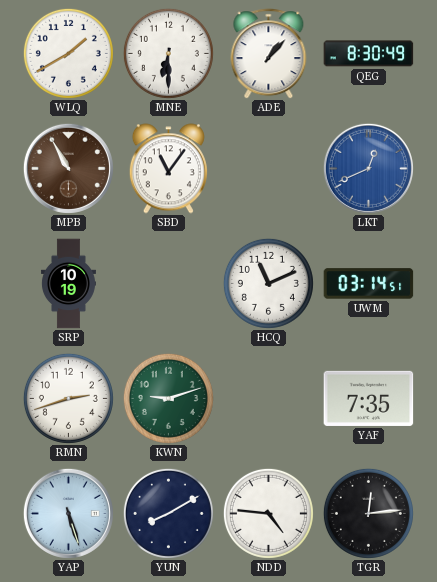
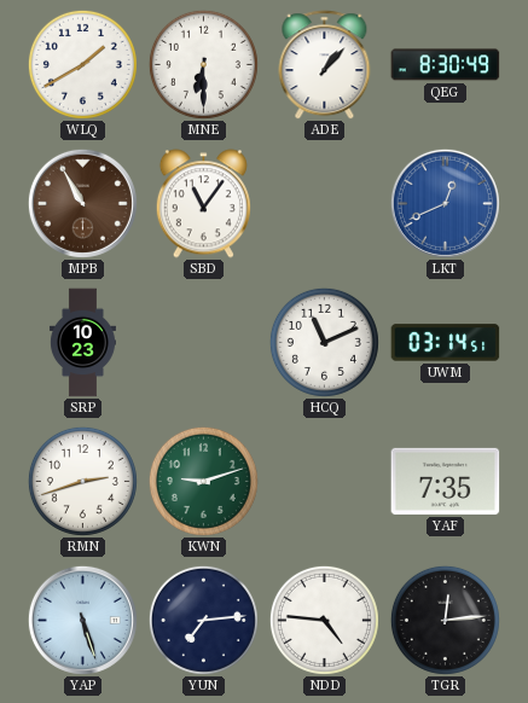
SRP: 10:19 -> 10:23 (82, 343)
YUN: 8:10 -> 7:14 (203, 620)
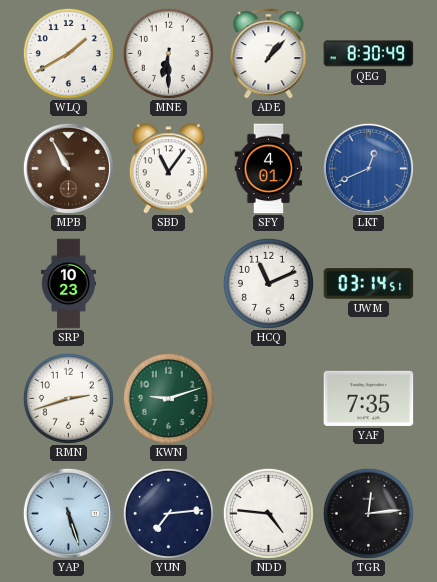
SFY: none -> 4:01 (269, 169)
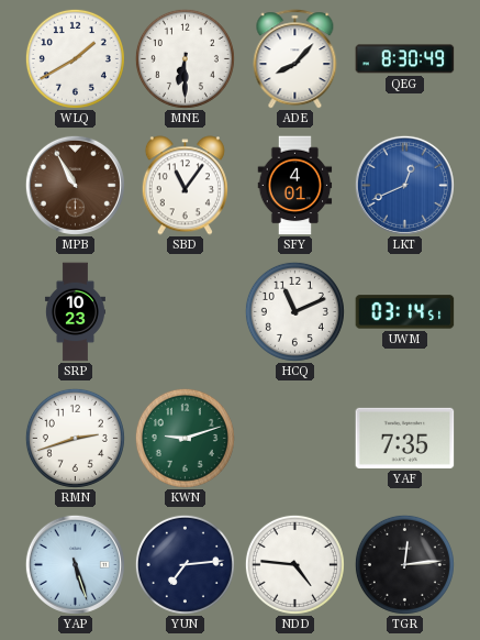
ADE: 1:07 -> 8:07 (295, 59)
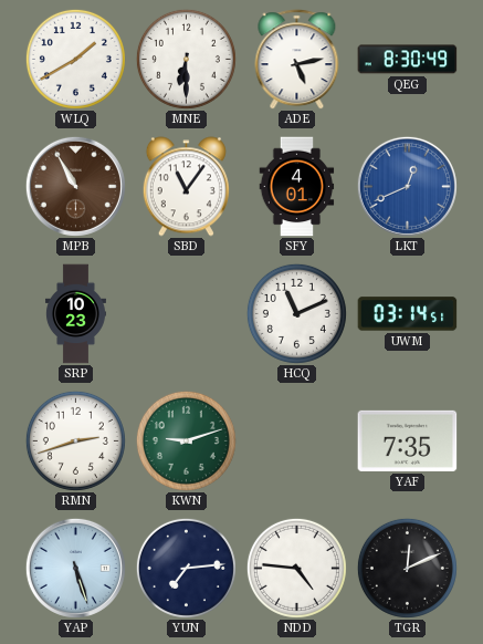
ADE: 8:07 -> 5:13 (297, 60)
TGR: 12:14 -> 12:11 (407, 568)
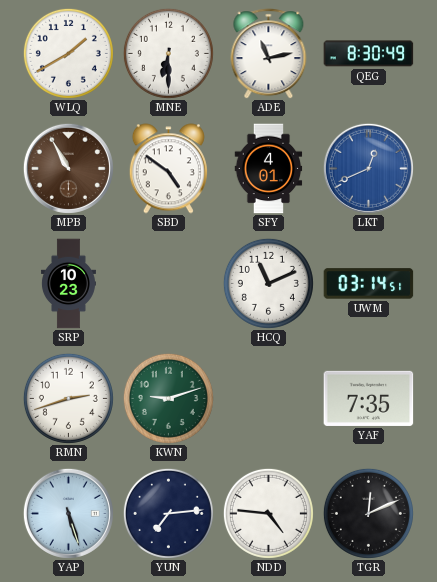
ADE: 5:13 -> 11:13 (269, 54)
SBD: 11:06 -> 4:51 (168, 169)
